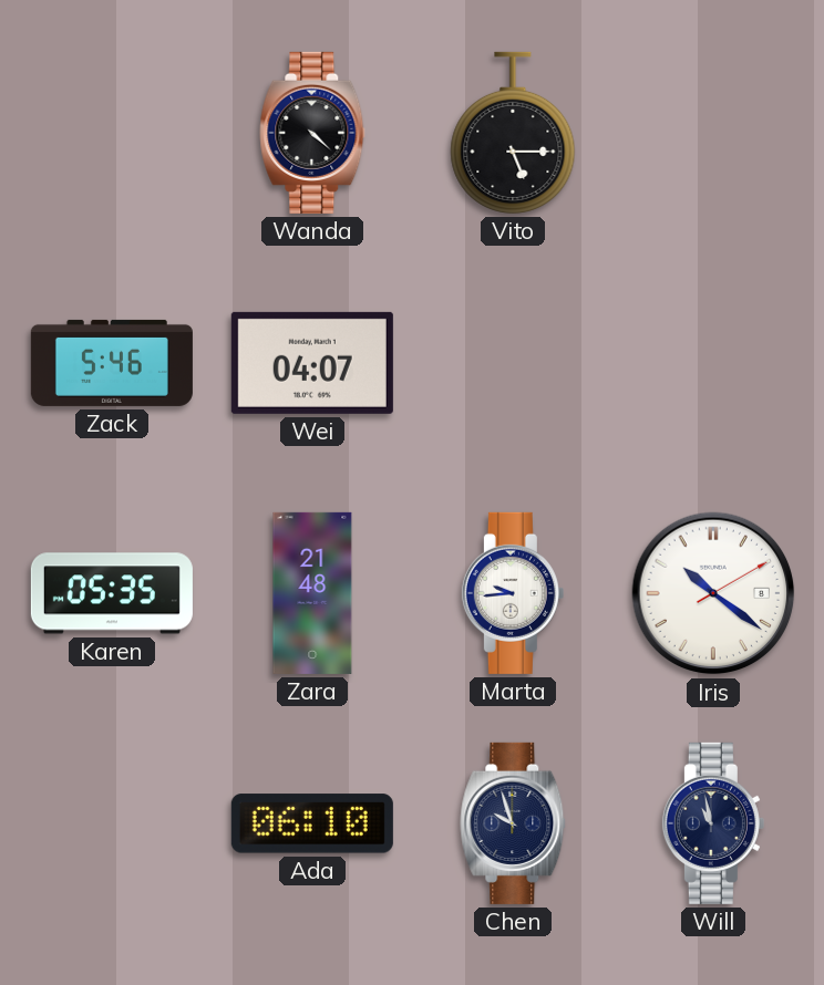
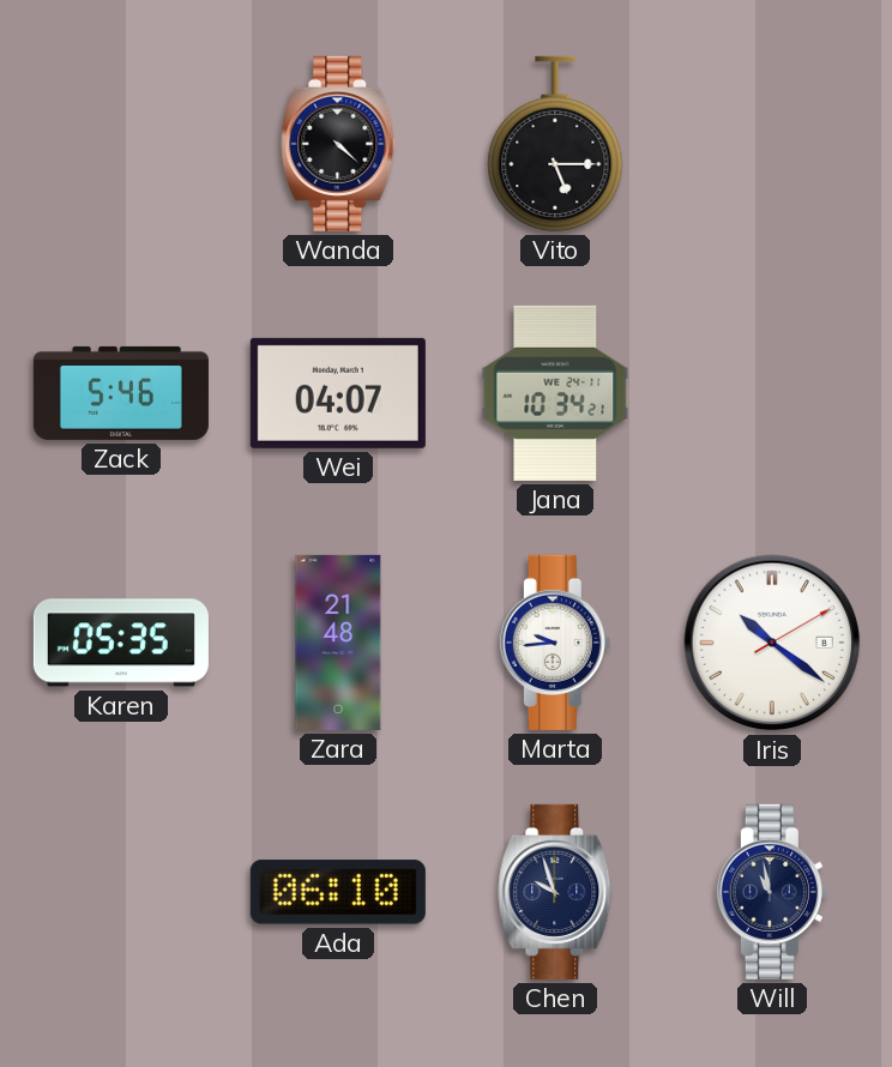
Jana: none -> 10:34 (555, 393)
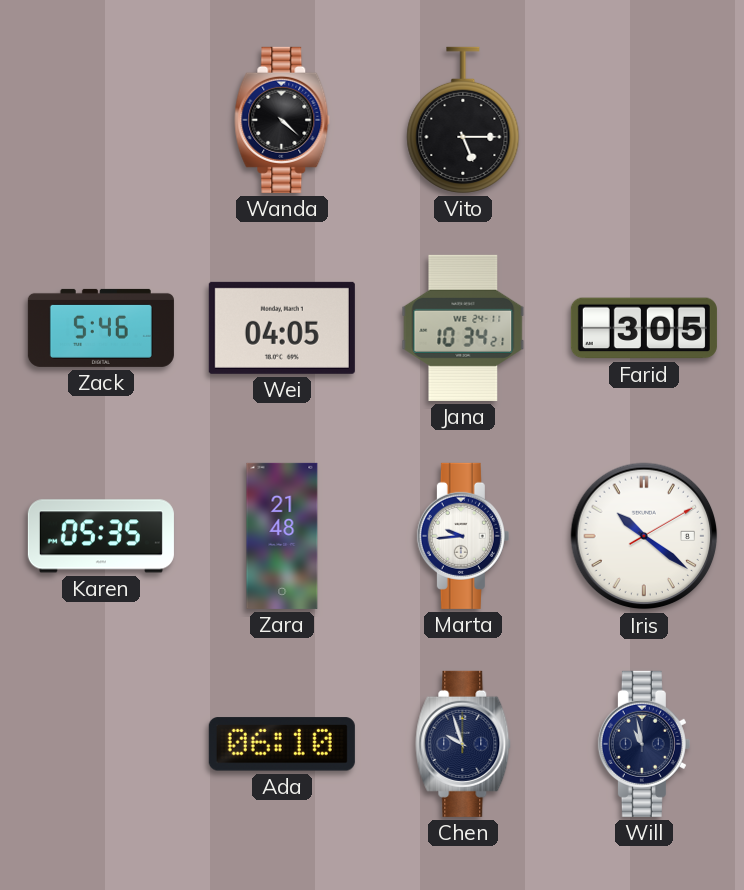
Wei: 04:07 -> 04:05 (282, 328)
Farid: none -> 3:05 (644, 328)
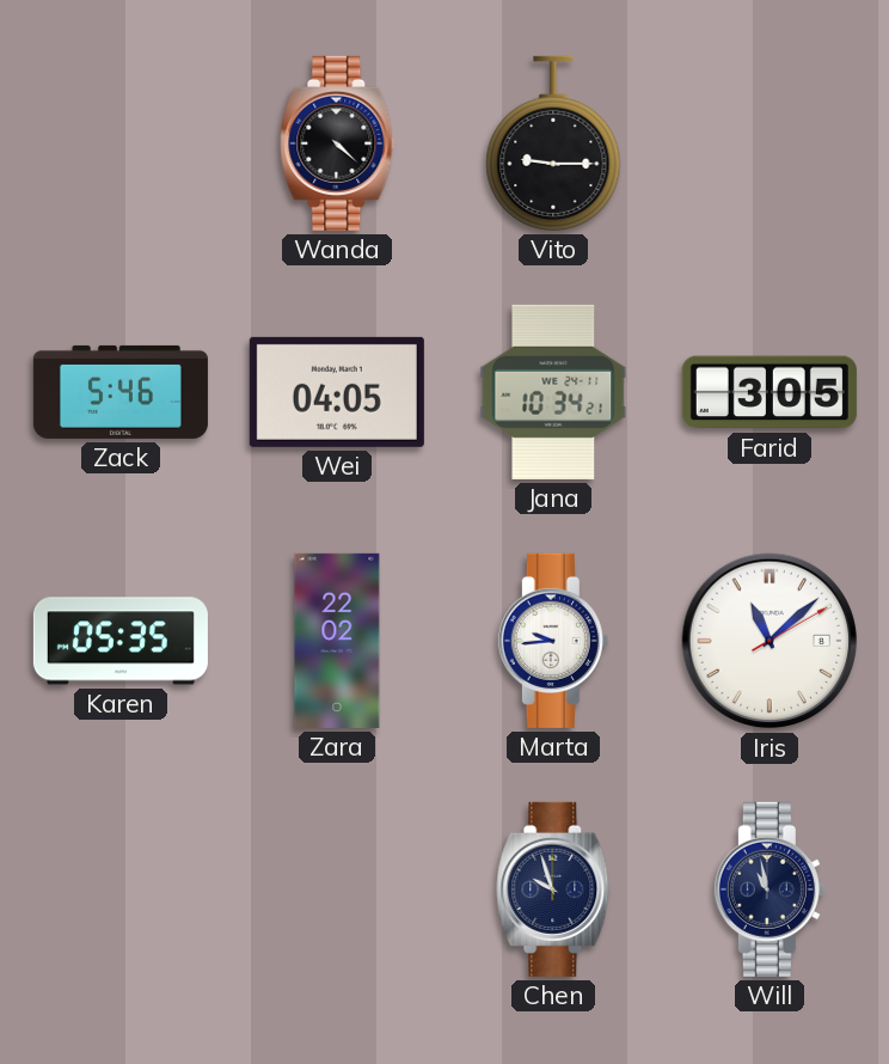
Vito: 5:15 -> 9:15 (553, 143)
Zara: 21:48 -> 22:02 (337, 641)
Iris: 10:21 -> 11:08 (770, 641)
Ada: 06:10 -> none (282, 744)
